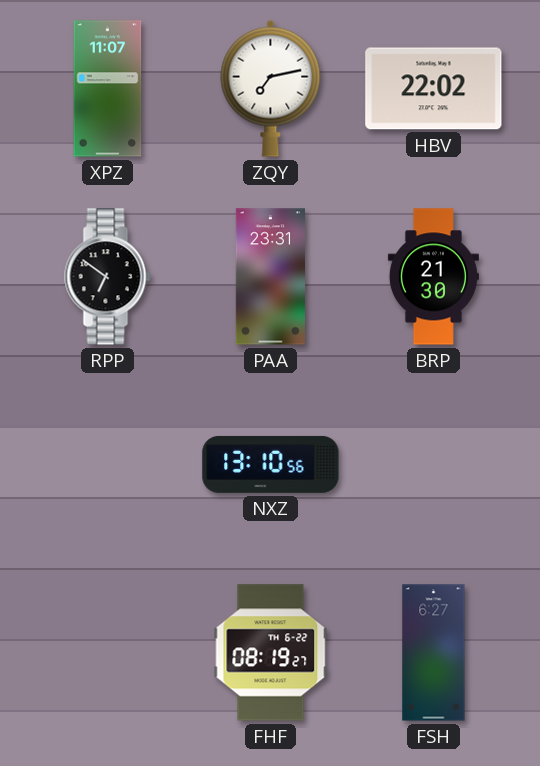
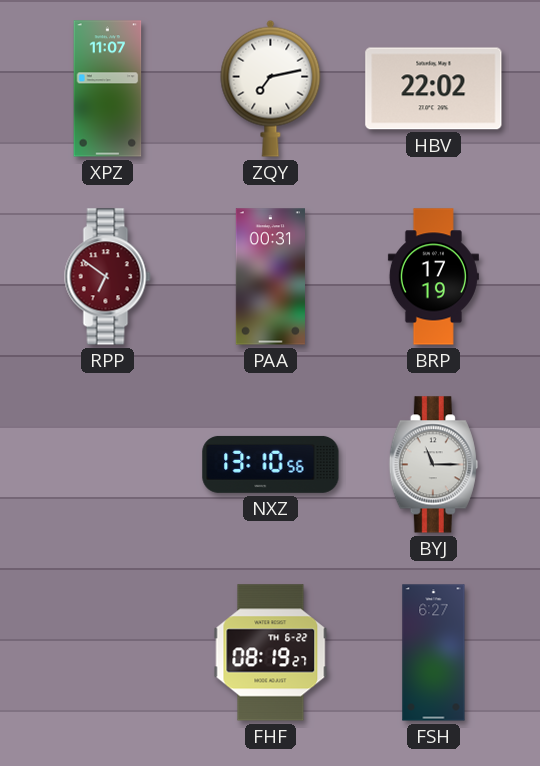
RPP dial: black -> burgundy (108, 277)
PAA: 23:31 -> 00:31 (270, 277)
BRP: 21:30 -> 17:19 (433, 277)
BYJ: none -> 11:15 (433, 465)
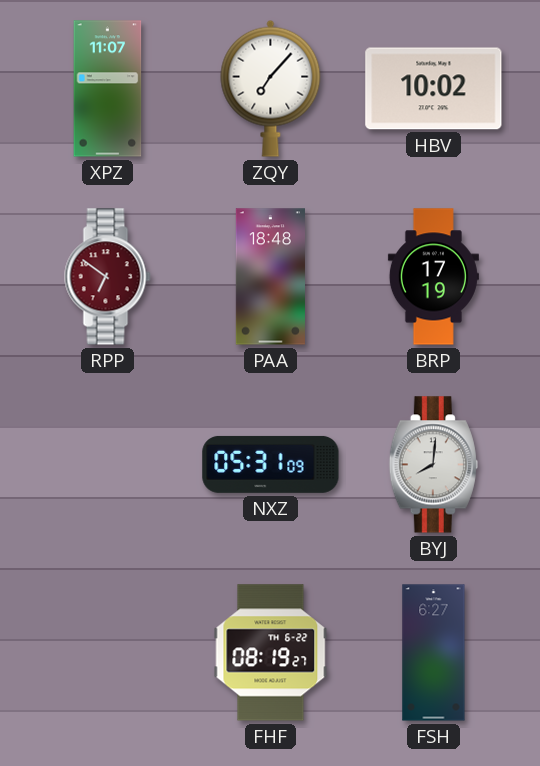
ZQY: 7:13 -> 7:07 (271, 88)
HBV: 22:02 -> 10:02 (434, 89)
PAA: 00:31 -> 18:48 (270, 277)
NXZ: 13:10 -> 05:31 (271, 464)
BYJ: 11:15 -> 8:01 (433, 465)
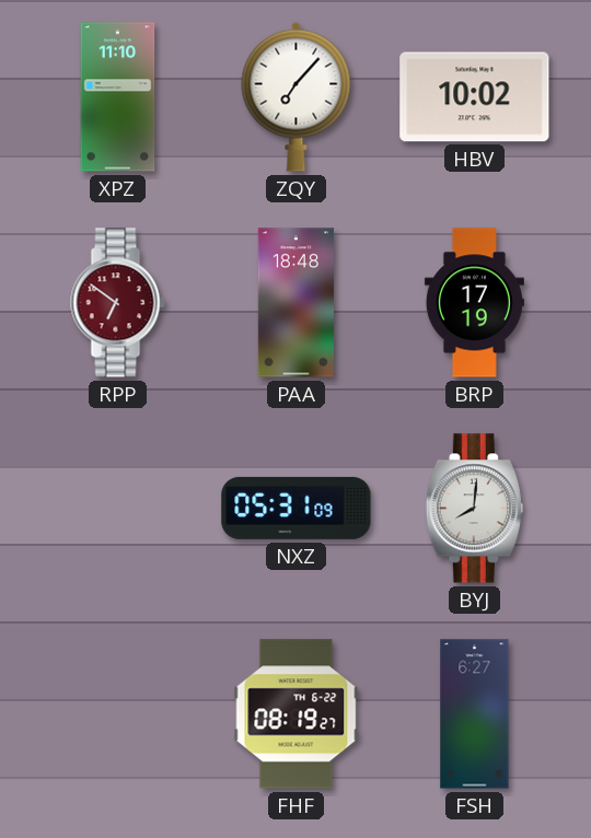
XPZ: 11:07 -> 11:10 (118, 97)
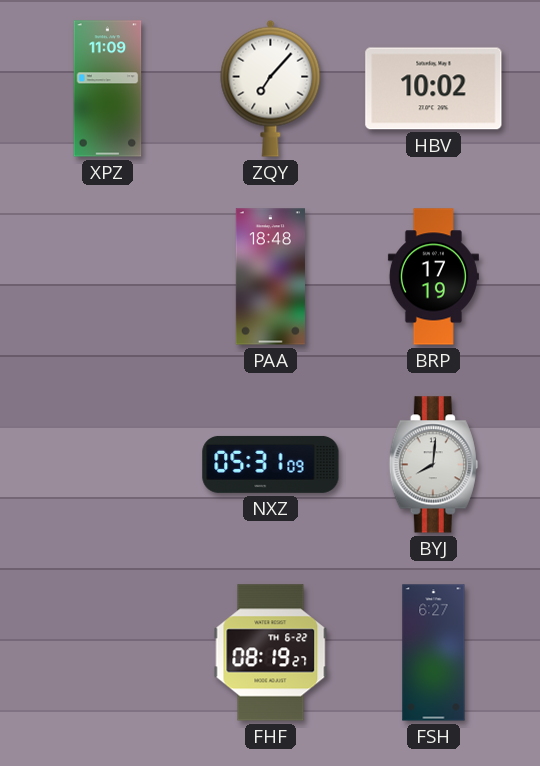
XPZ: 11:10 -> 11:09 (108, 89)
RPP: 6:51 -> none (118, 303)
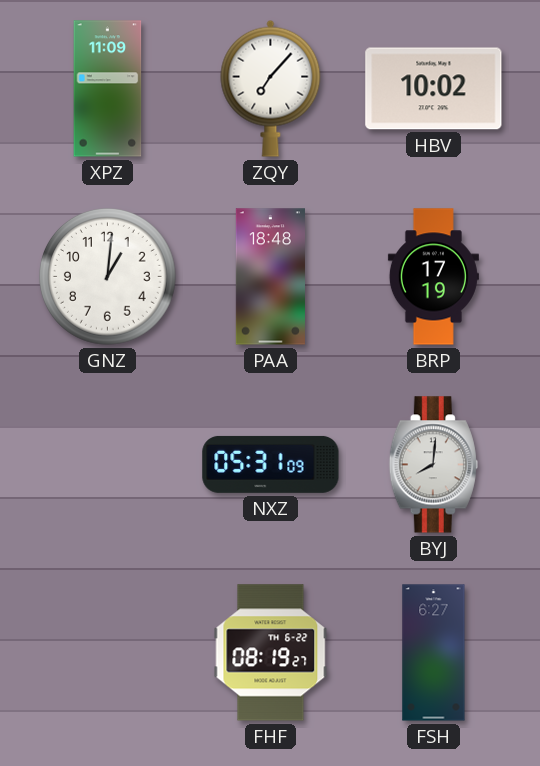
GNZ: none -> 1:01 (108, 277)
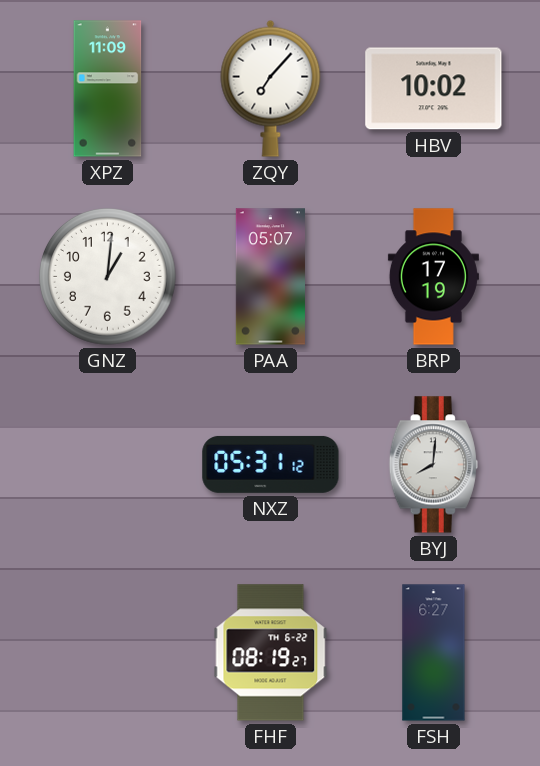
PAA: 18:48 -> 05:07 (270, 277)
NXZ: 05:31:09 -> 05:31:12 (271, 464)
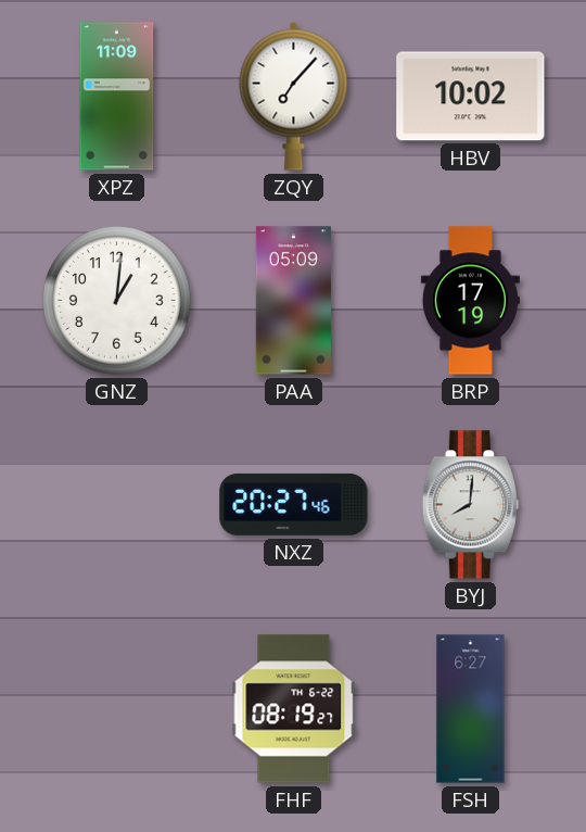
PAA: 05:07 -> 05:09 (293, 301)
NXZ: 05:31 -> 20:27 (294, 504)
